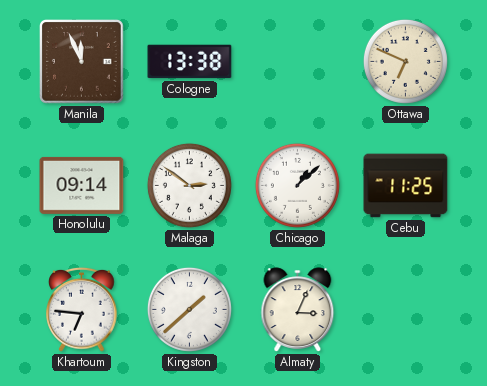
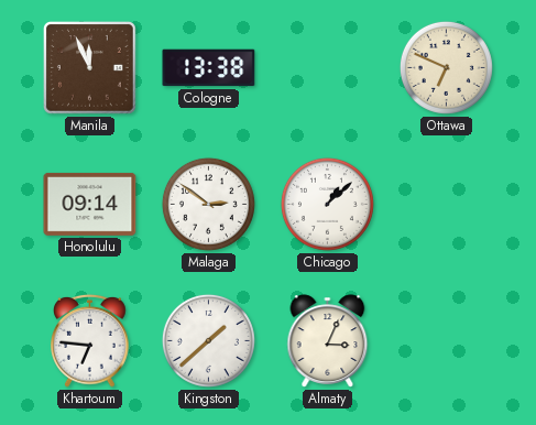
Cebu: 11:25 -> none (406, 186)
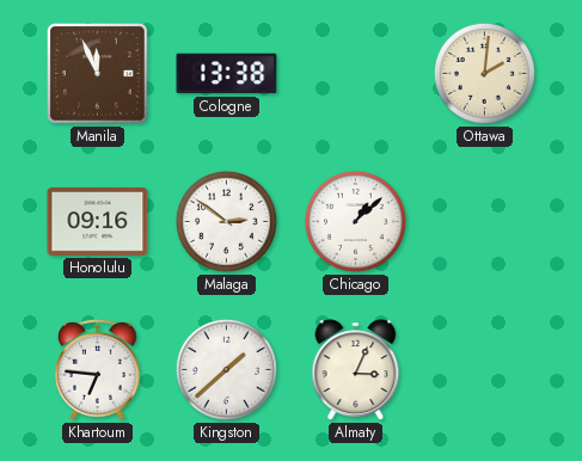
Ottawa: 6:49 -> 2:01 (484, 73)
Honolulu: 09:14 -> 09:16 (98, 221)
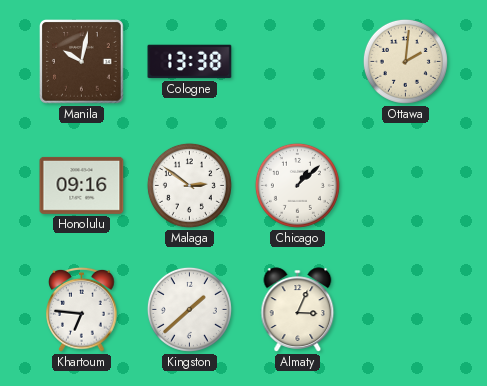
Manila: 11:56 -> 10:02 (82, 62)
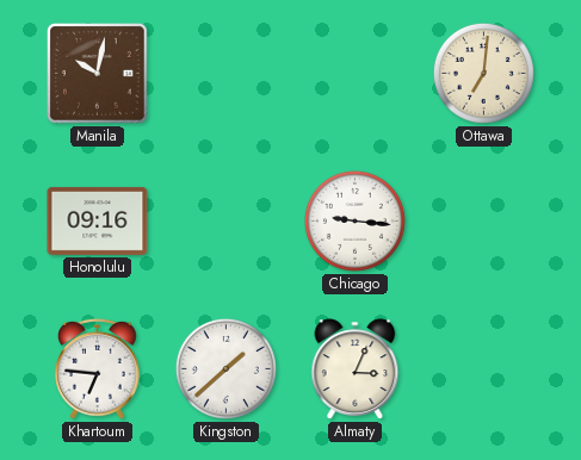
Cologne: 13:38 -> none (190, 62)
Ottawa: 2:01 -> 7:01 (483, 73)
Malaga: 2:51 -> none (189, 185)
Chicago: 1:08 -> 9:16 (354, 220)
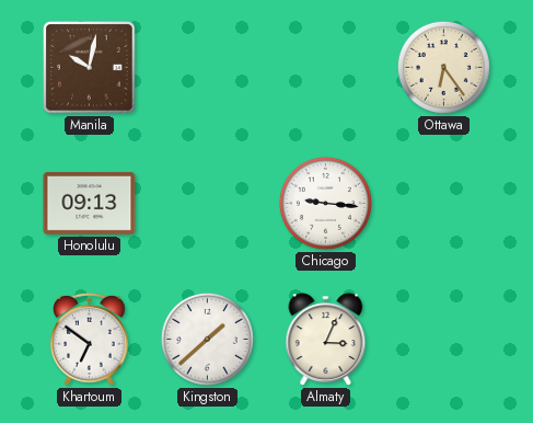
Ottawa: 7:01 -> 6:24 (443, 67)
Honolulu: 09:16 -> 09:13 (90, 203)
Khartoum: 6:46 -> 6:51 (90, 339)
